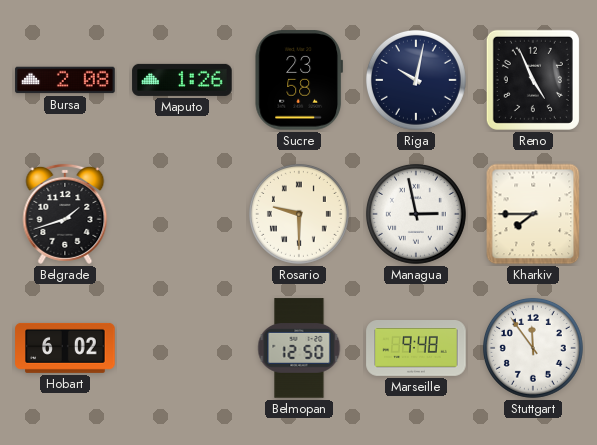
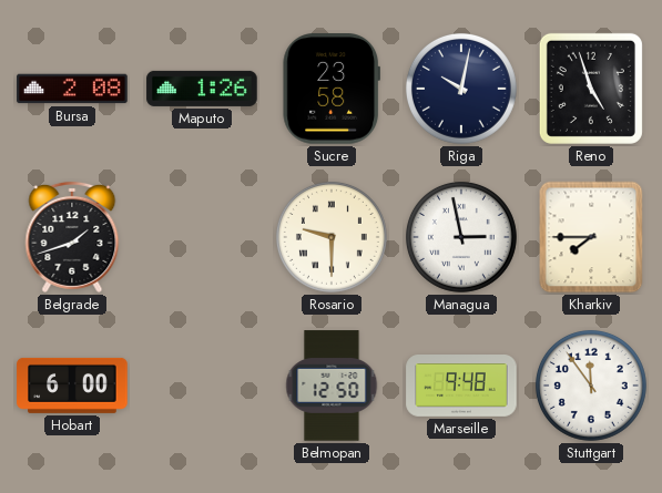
Reno: 4:56 -> 4:57 (591, 89)
Hobart: 6:02 -> 6:00 (72, 386)
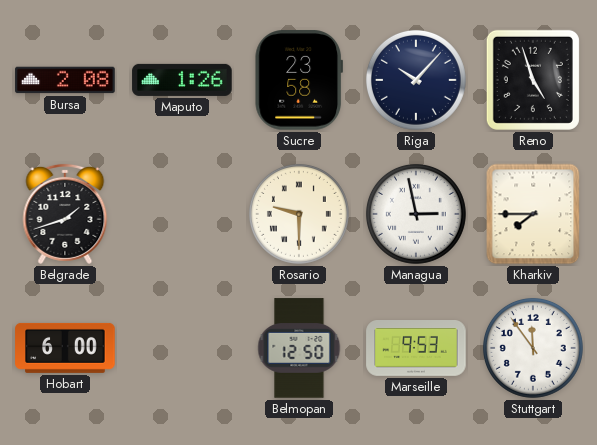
Riga: 10:02 -> 10:07 (416, 80)
Marseille: 9:48 -> 9:53 (416, 349)
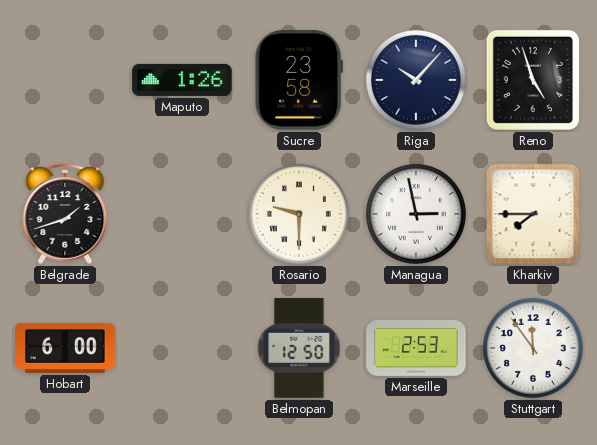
Bursa: 2:08 -> none (65, 80)
Marseille: 9:53 -> 2:53 (416, 349)
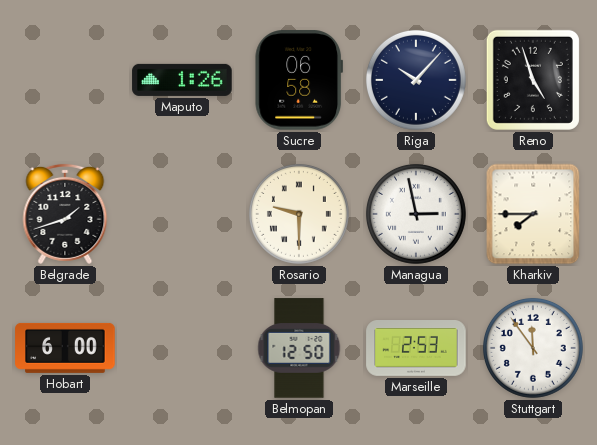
Sucre: 23:58 -> 06:58 (298, 80)
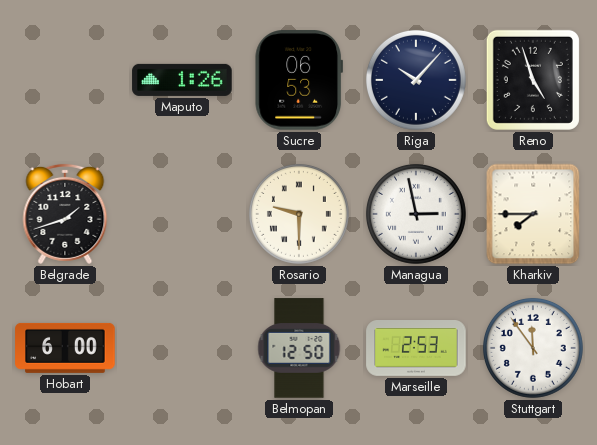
Sucre: 06:58 -> 06:53 (298, 80)
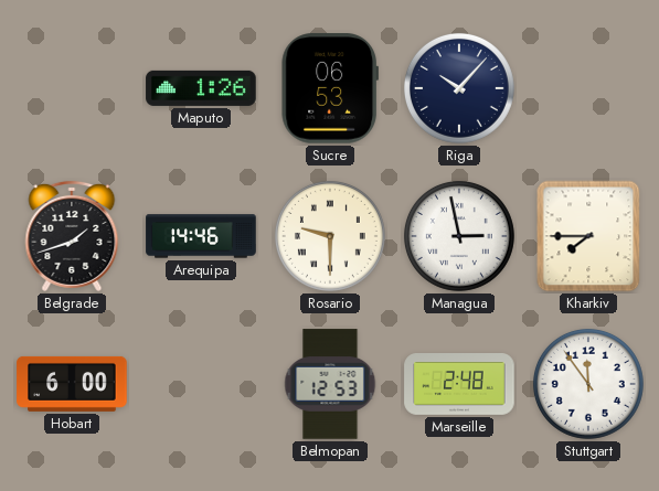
Reno: 4:57 -> none (533, 80)
Arequipa: none -> 14:46 (201, 236)
Belmopan: 12:50 -> 12:53 (330, 384)
Marseille: 2:53 -> 2:48 (459, 385)
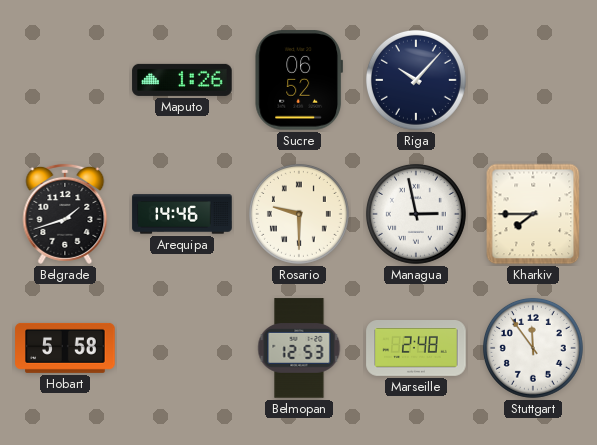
Sucre: 06:53 -> 06:52 (298, 80)
Hobart: 6:00 -> 5:58 (65, 348)
